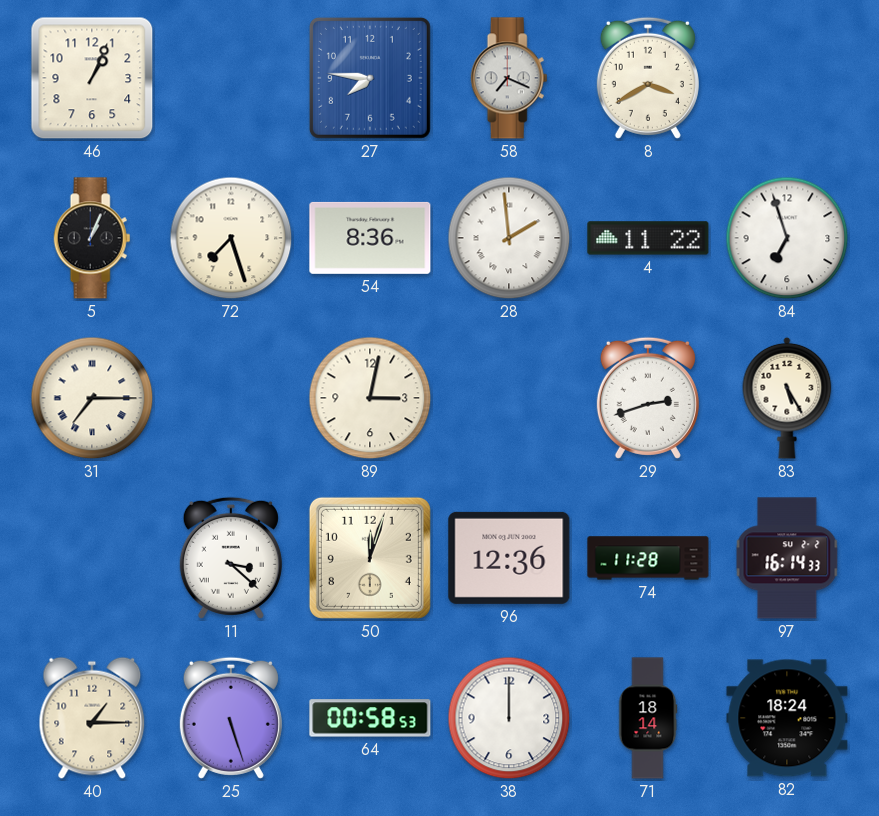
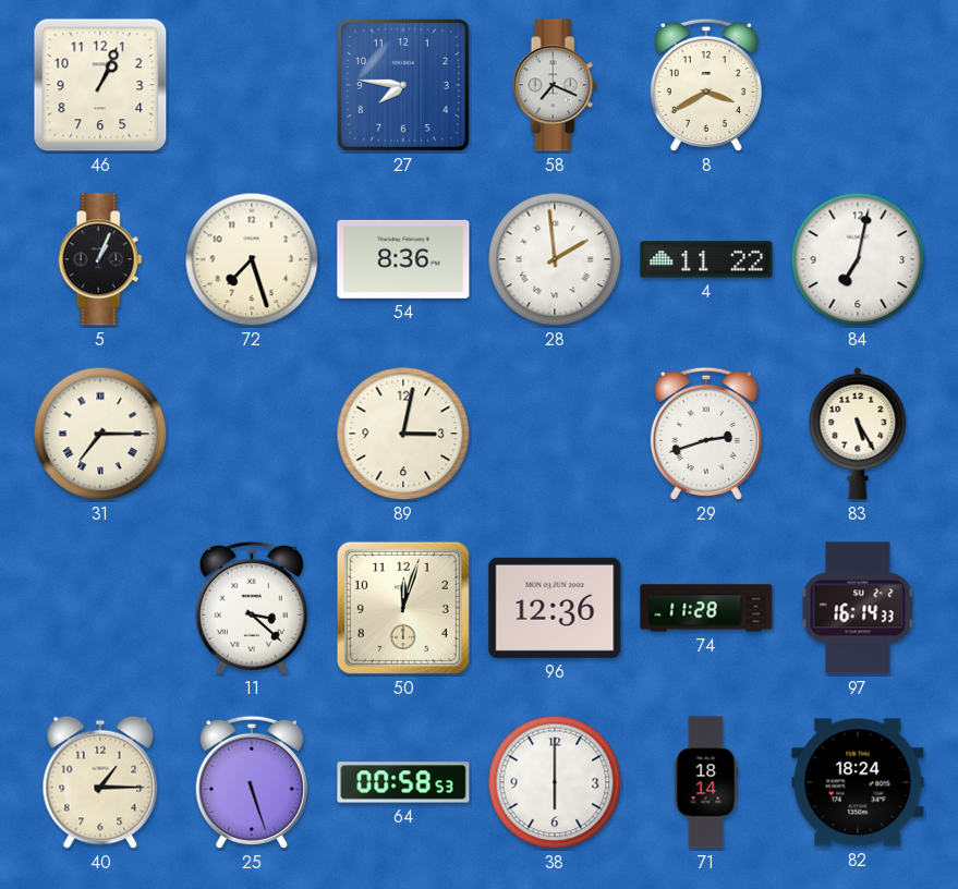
84: 6:57 -> 7:02 (858, 259)
38: 12:00 -> 6:00 (555, 782)
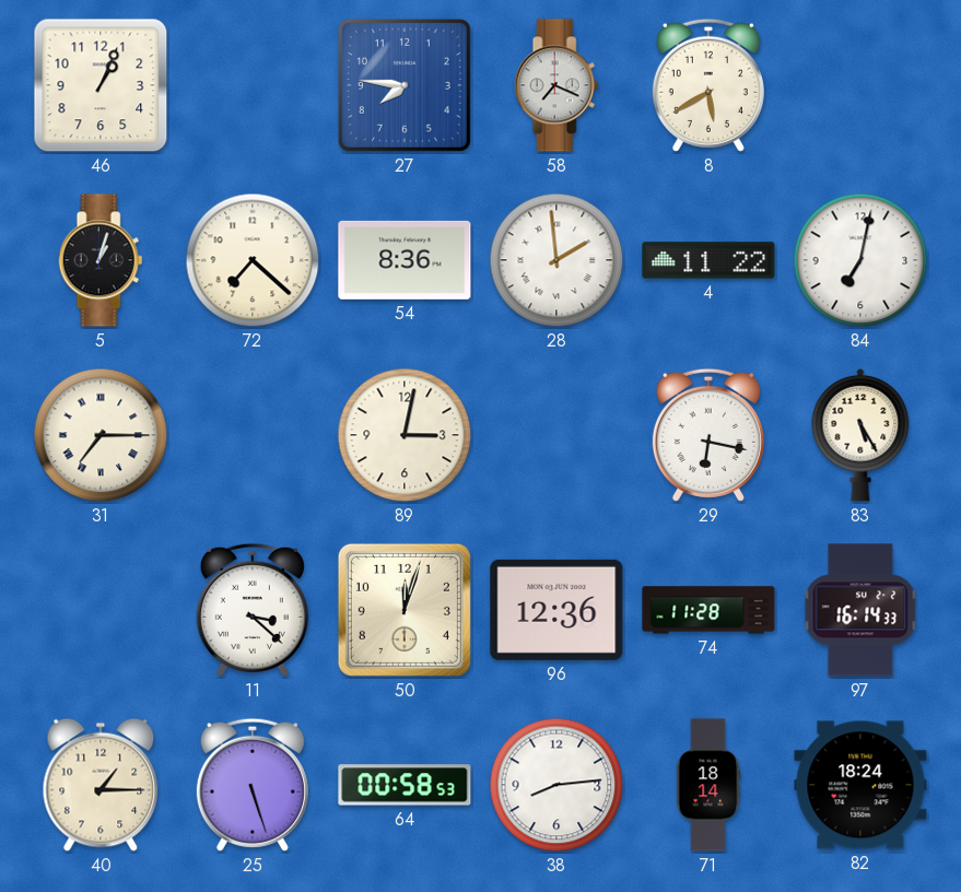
8: 3:40 -> 5:40 (708, 85)
5: 1:04 -> 1:03 (101, 260)
72: 7:27 -> 7:22 (253, 260)
29: 2:42 -> 6:17 (708, 435)
38: 6:00 -> 8:14 (556, 785)
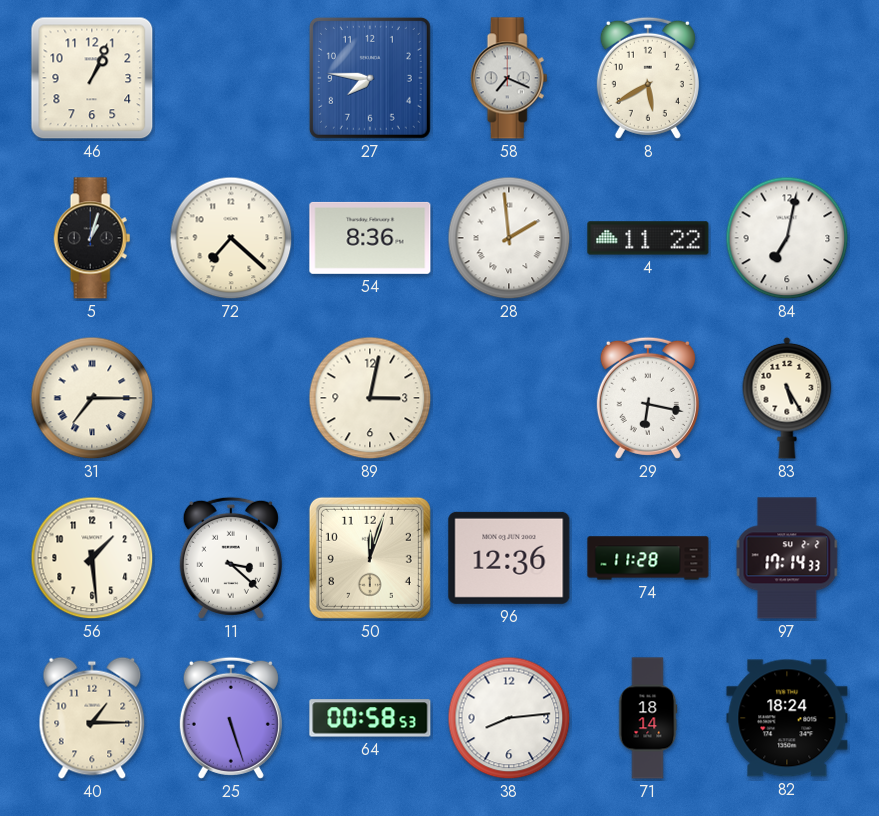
56: none -> 1:29 (92, 558)
97: 16:14 -> 17:14 (787, 558)
